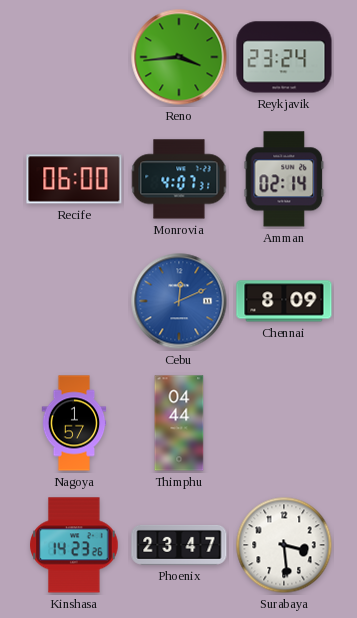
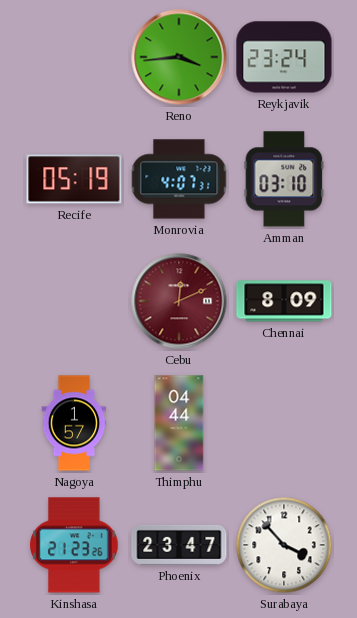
Recife: 06:00 -> 05:19 (74, 179)
Amman: 02:14 -> 03:10 (284, 179)
Cebu dial: blue -> burgundy (179, 301)
Kinshasa: 14:23 -> 21:23 (74, 545)
Surabaya: 3:29 -> 3:53 (284, 545)
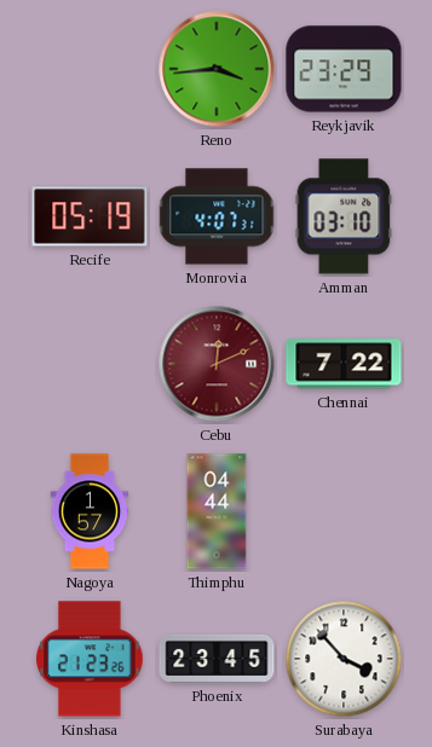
Reykjavik: 23:24 -> 23:29 (344, 69)
Chennai: 8:09 -> 7:22 (344, 364)
Phoenix: 23:47 -> 23:45 (217, 659)
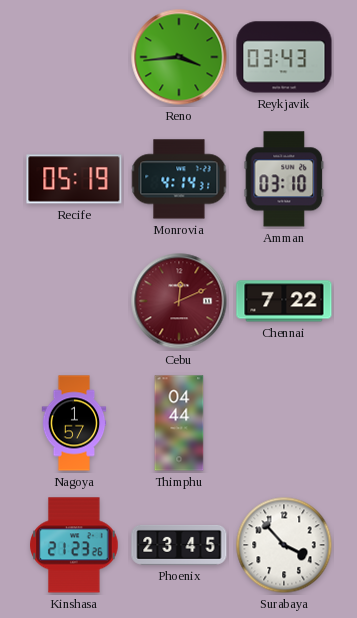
Reykjavik: 23:29 -> 03:43 (284, 57)
Monrovia: 4:07 -> 4:14 (179, 179)
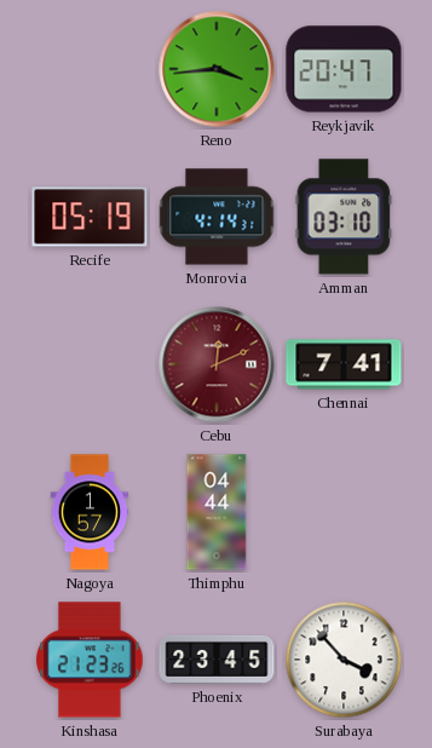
Reykjavik: 03:43 -> 20:47 (344, 69)
Chennai: 7:22 -> 7:41 (344, 364)
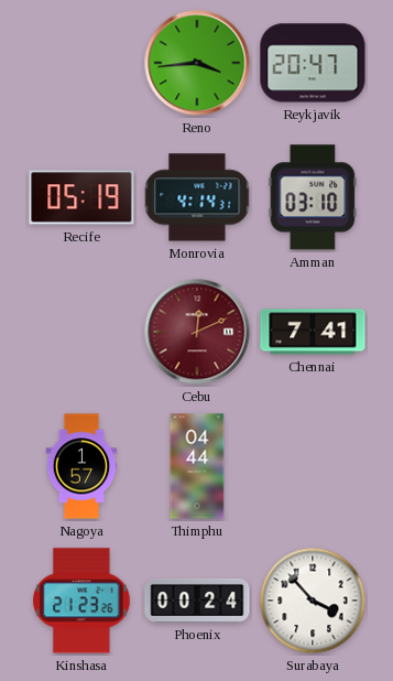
Phoenix: 23:45 -> 00:24 (197, 601)
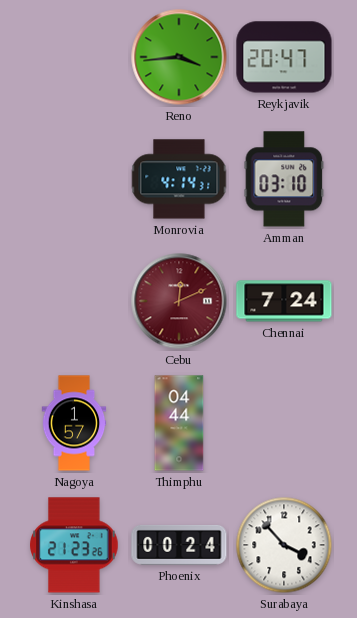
Recife: 05:19 -> none (81, 197)
Chennai: 7:41 -> 7:24 (284, 301)
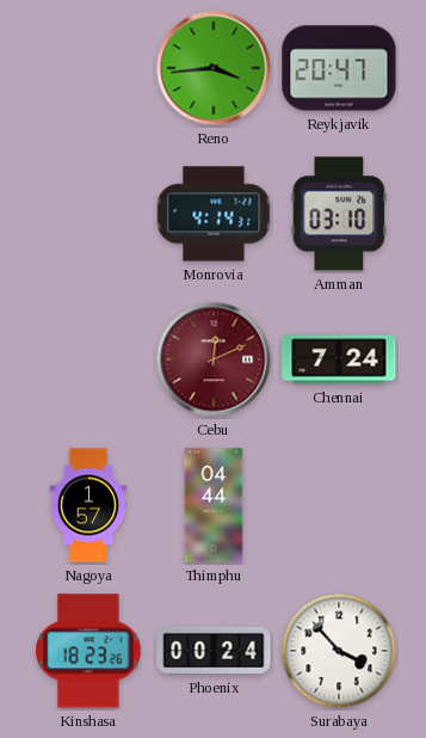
Kinshasa: 21:23 -> 18:23 (88, 651)
